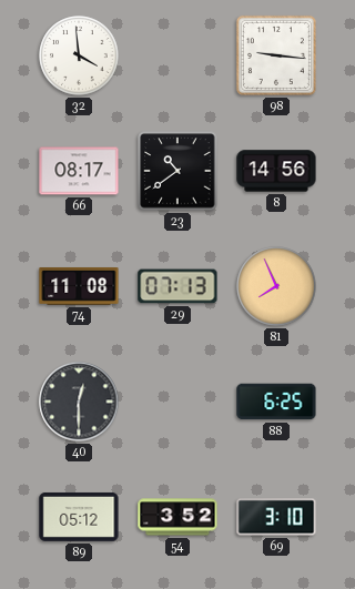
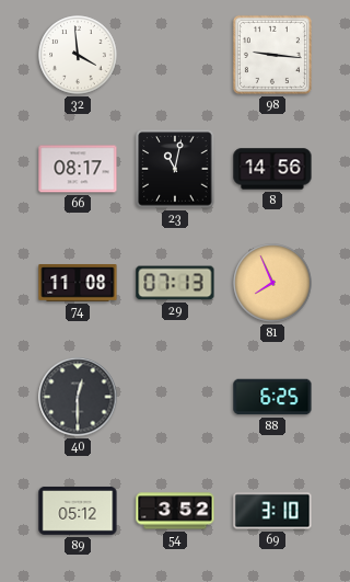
23: 10:39 -> 11:02 (175, 169)
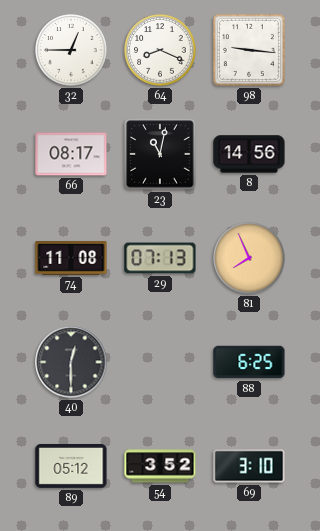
32: 3:59 -> 12:45 (71, 50)
64: none -> 8:19 (160, 50)
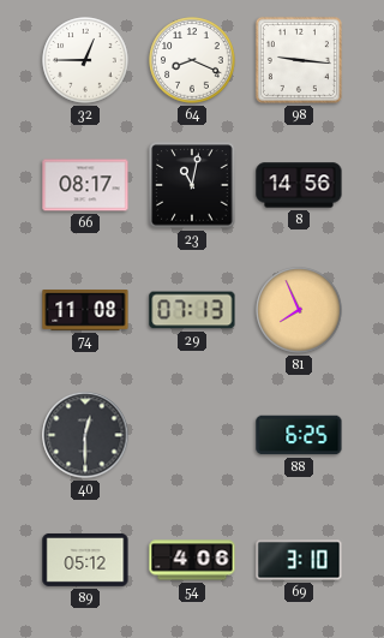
54: 3:52 -> 4:06 (192, 560)
